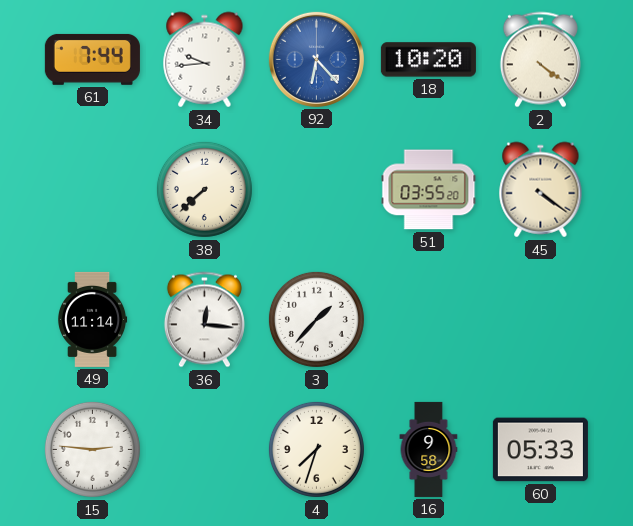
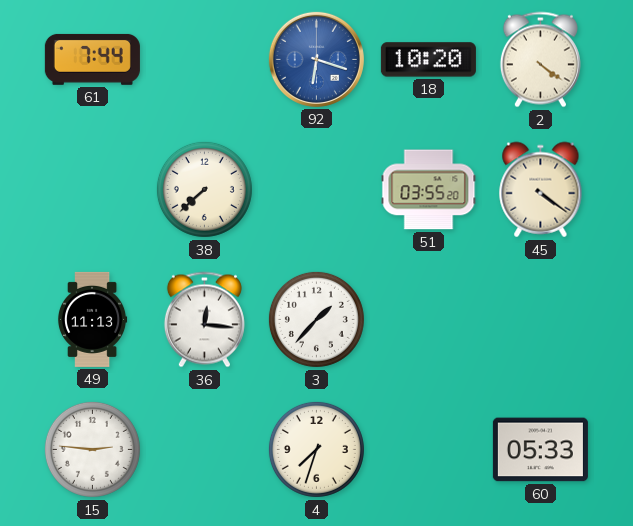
34: 9:44 -> none (205, 60)
92: 6:23 -> 6:18 (316, 59)
49: 11:14 -> 11:13 (92, 319)
16: 9:58 -> none (429, 449)
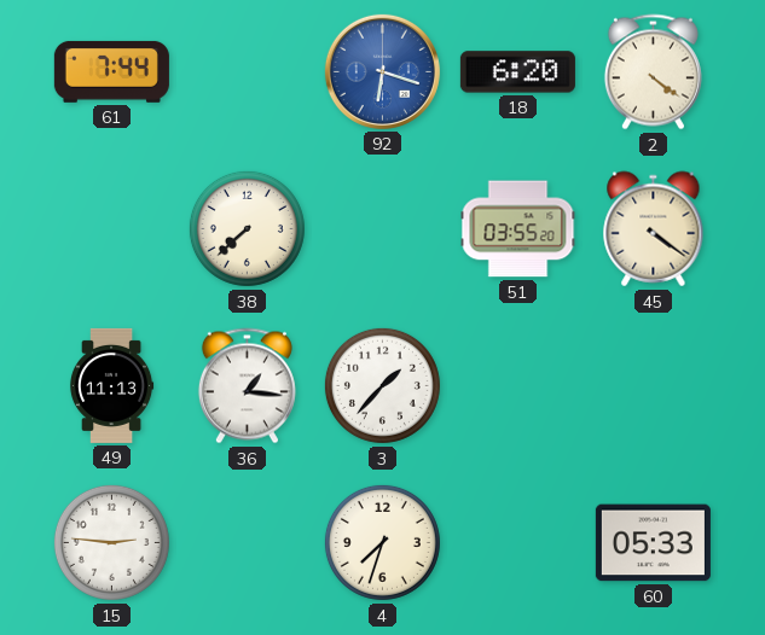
18: 10:20 -> 6:20 (517, 72)
36: 12:16 -> 1:16 (247, 386)
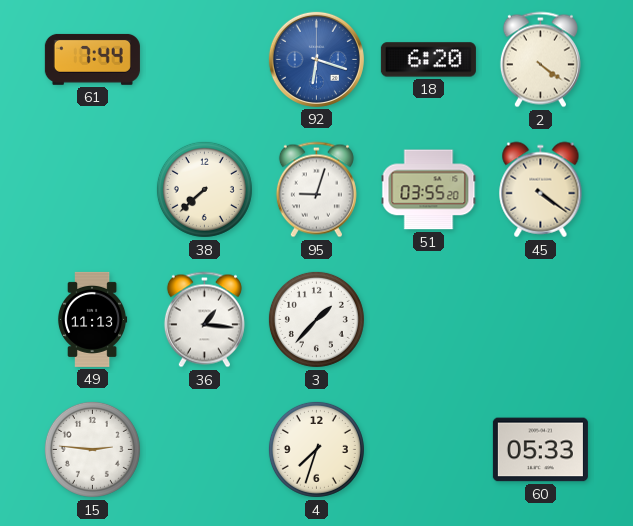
95: none -> 9:03 (316, 190)
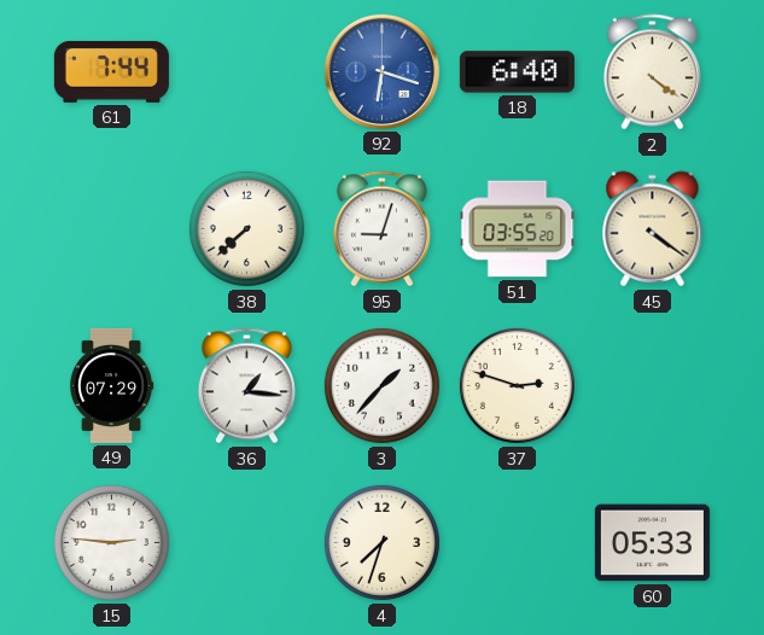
18: 6:20 -> 6:40 (517, 72)
49: 11:13 -> 07:29 (111, 385)
37: none -> 2:48 (517, 385)
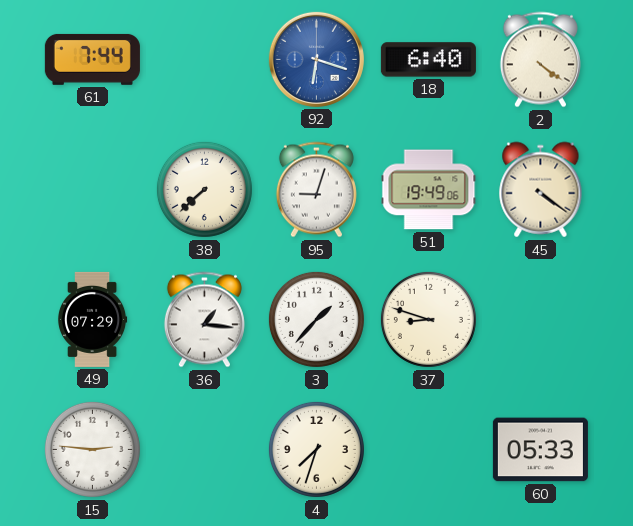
51: 03:55 -> 19:49 (429, 190)
37: 2:48 -> 8:48 (428, 319)
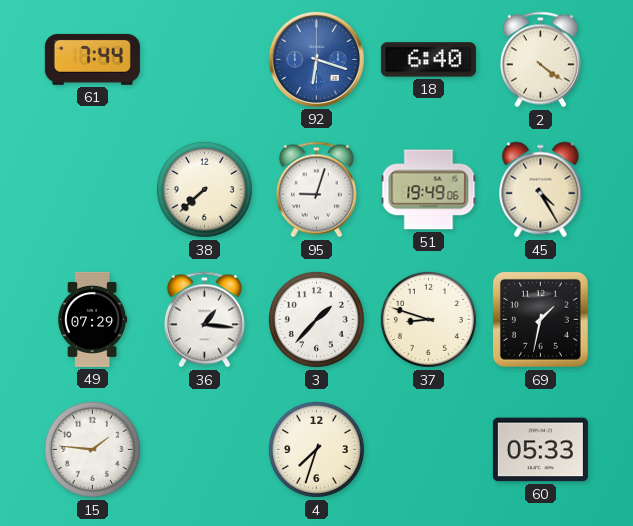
45: 4:21 -> 4:25 (541, 190)
69: none -> 1:32 (540, 319)
15: 2:46 -> 1:46 (92, 449)
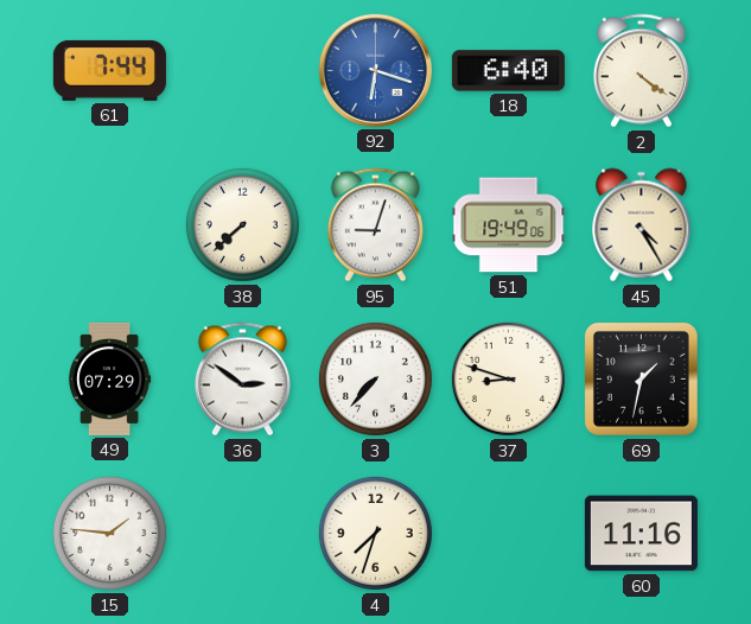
36: 1:16 -> 2:51 (242, 380)
3: 1:37 -> 7:37 (375, 378)
60: 05:33 -> 11:16 (641, 534)
